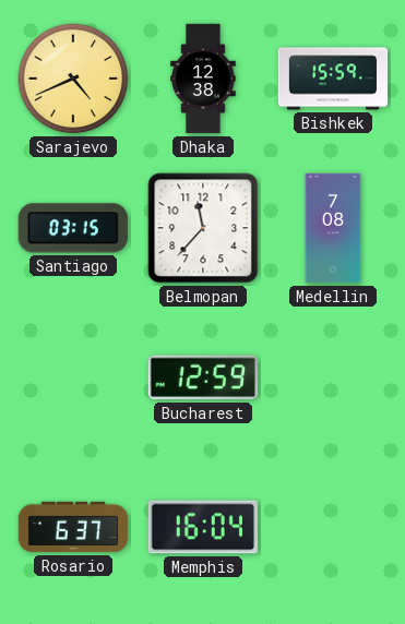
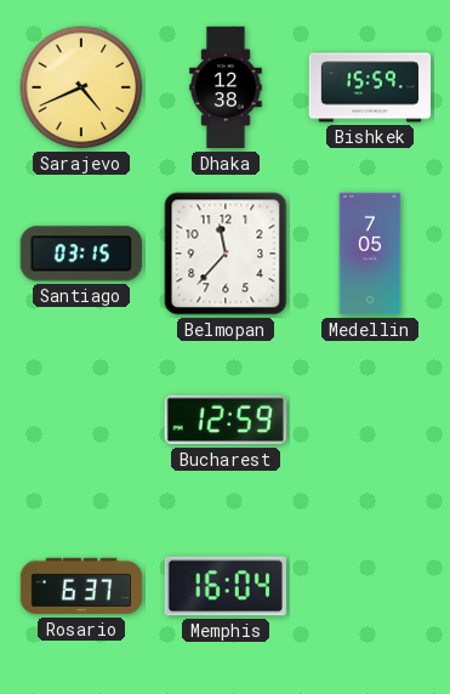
Medellin: 7:08 -> 7:05 (370, 254)
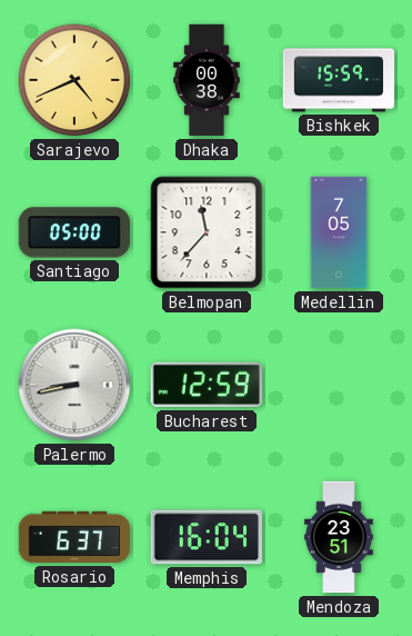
Dhaka: 12:38 -> 00:38 (207, 80)
Santiago: 03:15 -> 05:00 (74, 232)
Palermo: none -> 8:43 (74, 385)
Mendoza: none -> 23:51 (340, 537)
